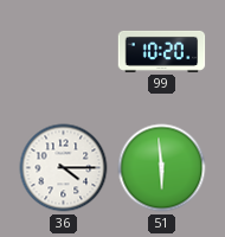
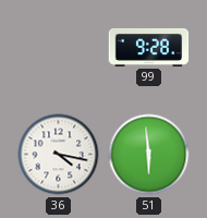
99: 10:20 -> 9:28 (149, 47)
36: 4:15 -> 4:17 (59, 155)
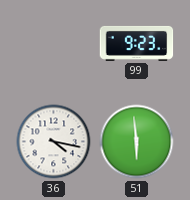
99: 9:28 -> 9:23 (137, 43)
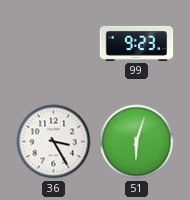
36: 4:17 -> 3:25 (54, 142)
51: 5:59 -> 6:03 (137, 142)
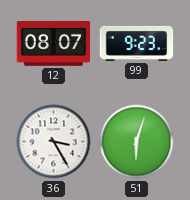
12: none -> 08:07 (54, 44)
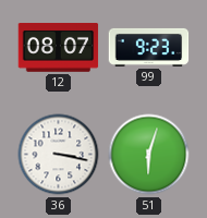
36: 3:25 -> 3:17 (59, 155)
